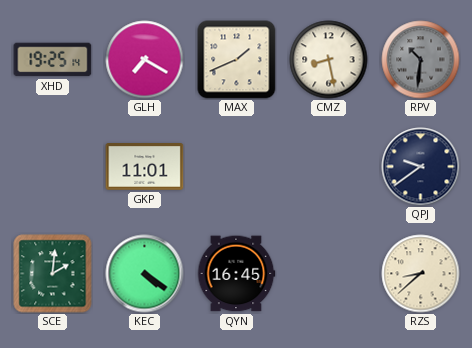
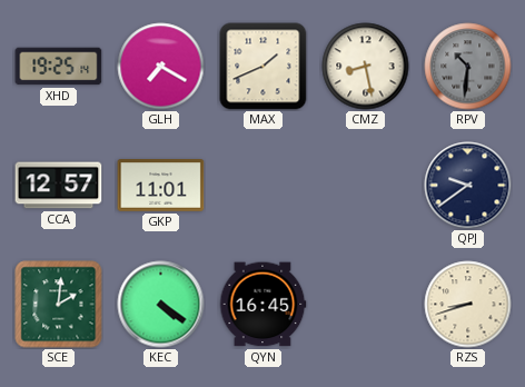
CCA: none -> 12:57 (59, 186)
RZS: 8:38 -> 8:42 (468, 305)
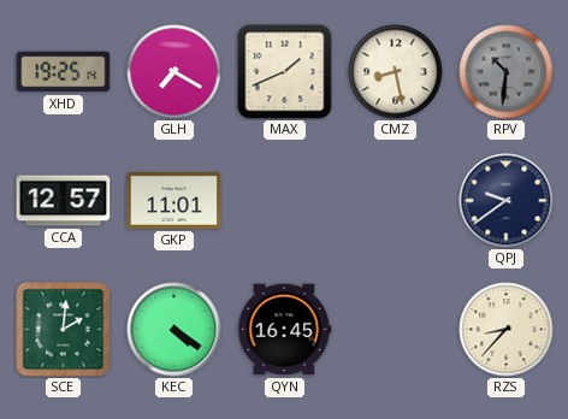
RZS: 8:42 -> 8:37 (507, 330)
